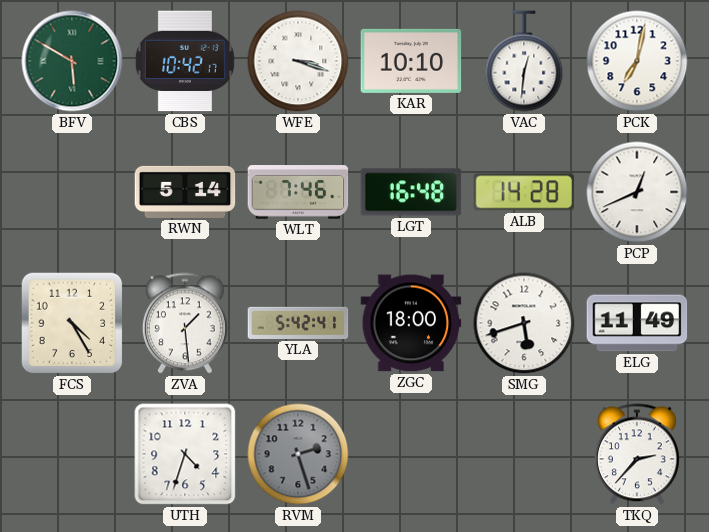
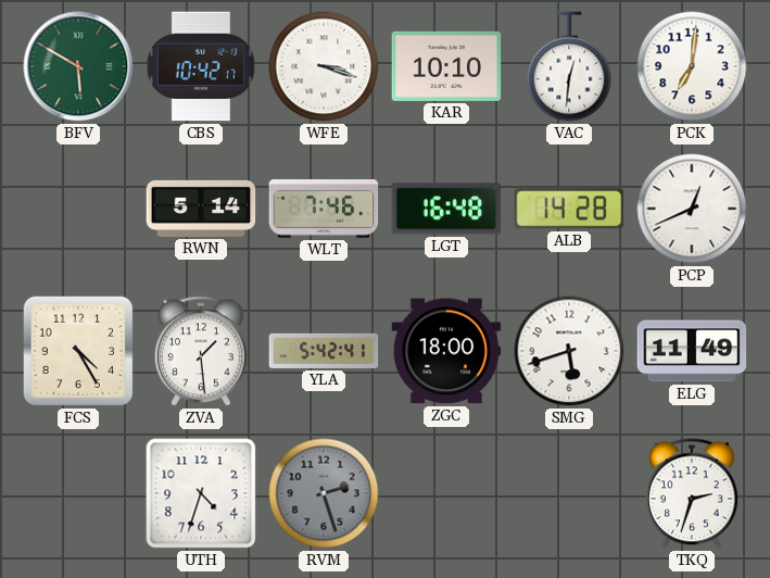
PCK: 7:02 -> 7:01 (692, 66)
TKQ: 2:37 -> 2:33 (692, 493)
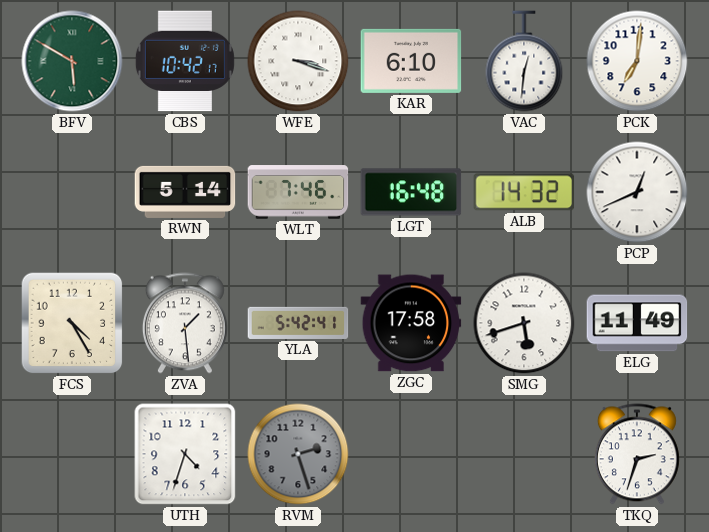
KAR: 10:10 -> 6:10 (411, 61)
ALB: 14:28 -> 14:32 (524, 192)
ZGC: 18:00 -> 17:58 (411, 323)
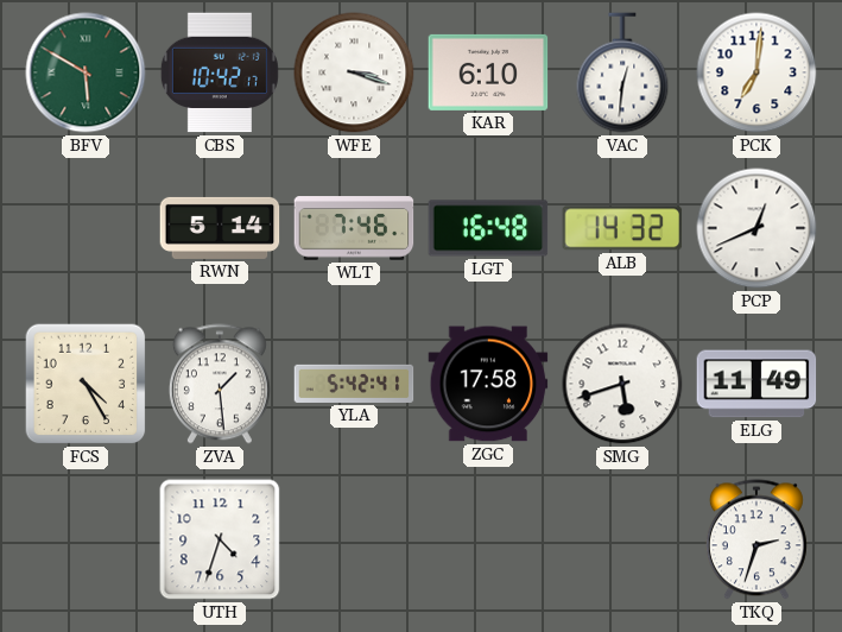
RVM: 2:27 -> none (298, 454)
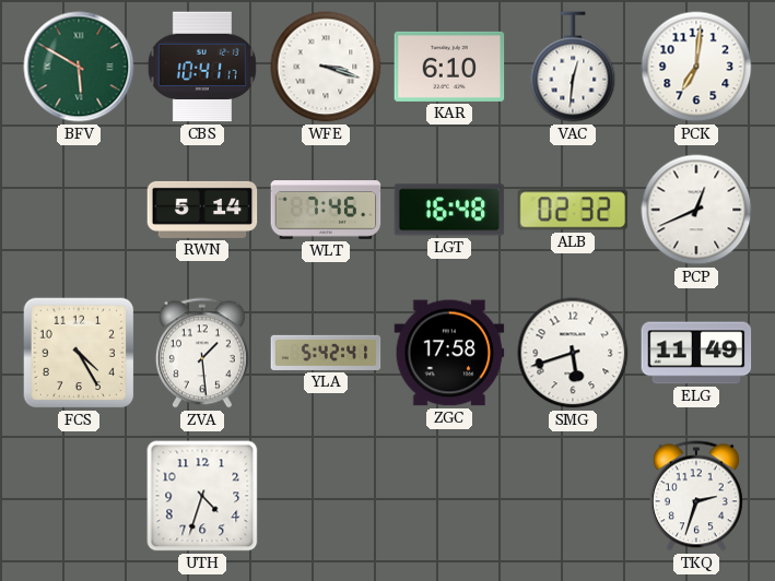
CBS: 10:42 -> 10:41 (202, 67)
ALB: 14:32 -> 02:32 (573, 210)
